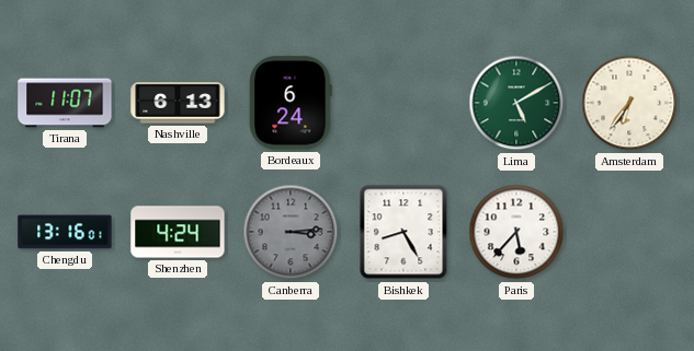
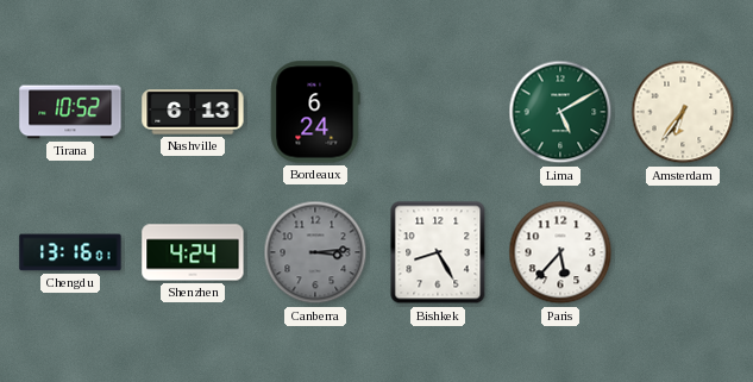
Tirana: 11:07 -> 10:52 (70, 112)
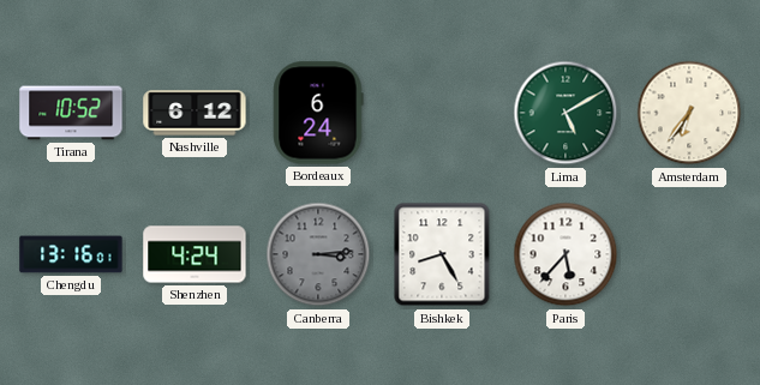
Nashville: 6:13 -> 6:12 (195, 113)
